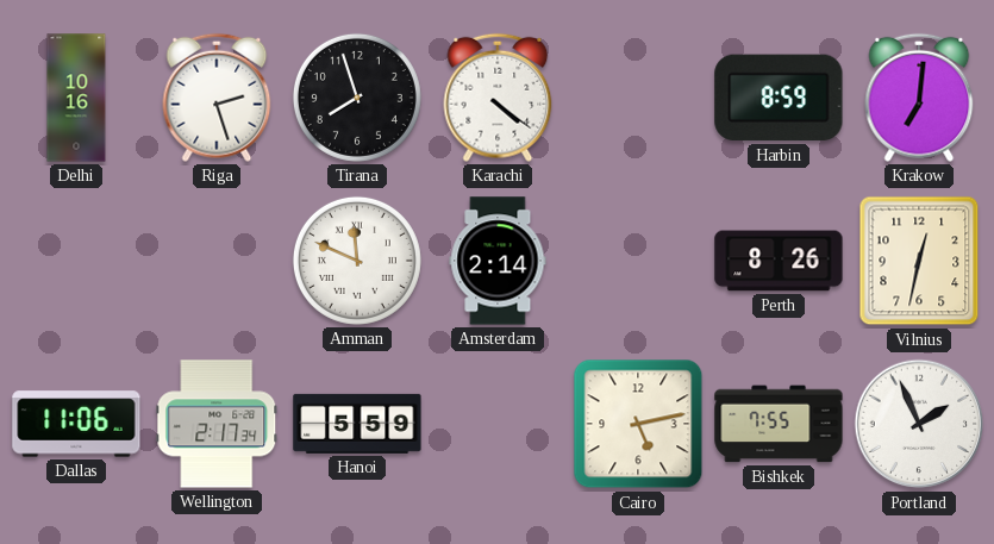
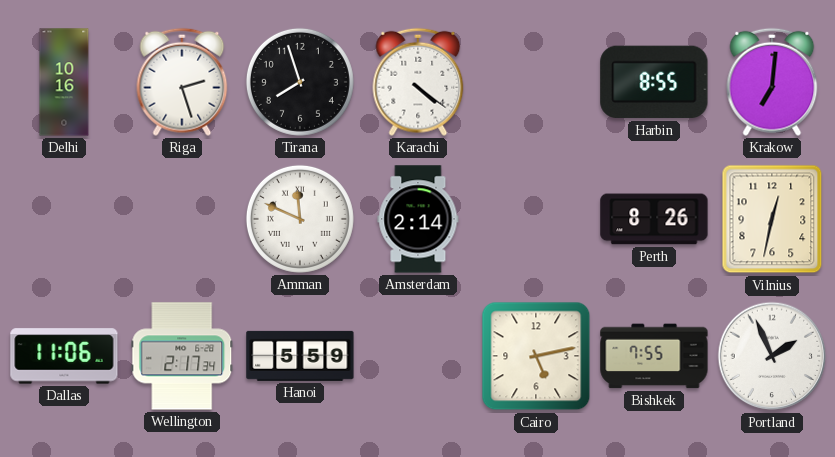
Harbin: 8:59 -> 8:55 (654, 82)
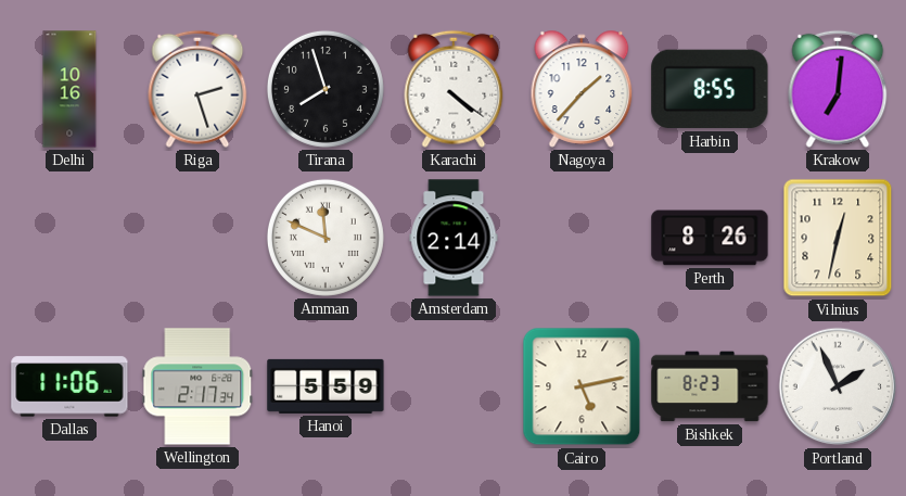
Nagoya: none -> 1:37 (582, 89)
Bishkek: 7:55 -> 8:23 (710, 386)
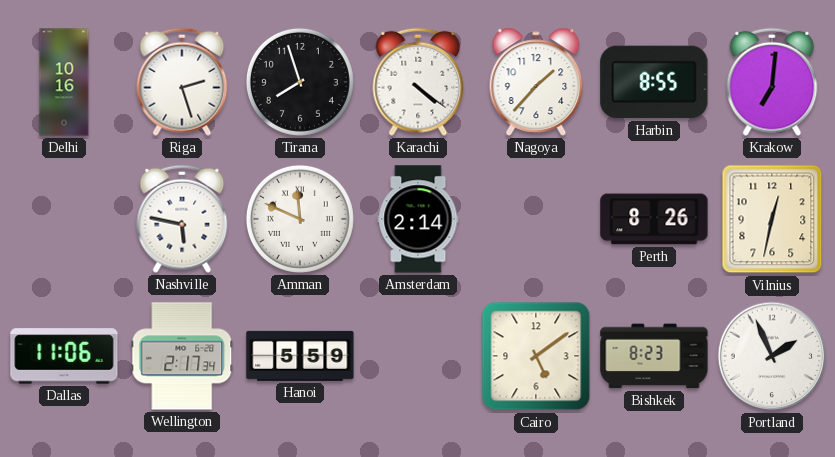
Nashville: none -> 5:47 (182, 219)
Cairo: 5:13 -> 5:09 (536, 356)
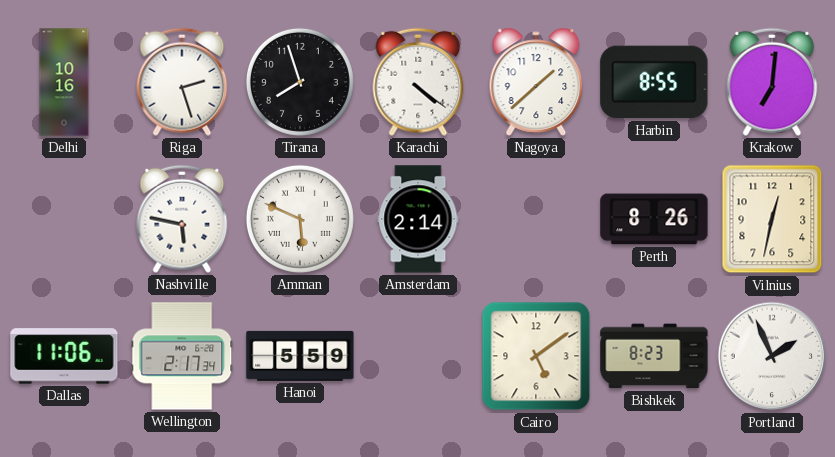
Nagoya: 1:37 -> 1:38 (536, 82)
Amman: 11:49 -> 5:49 (300, 219)
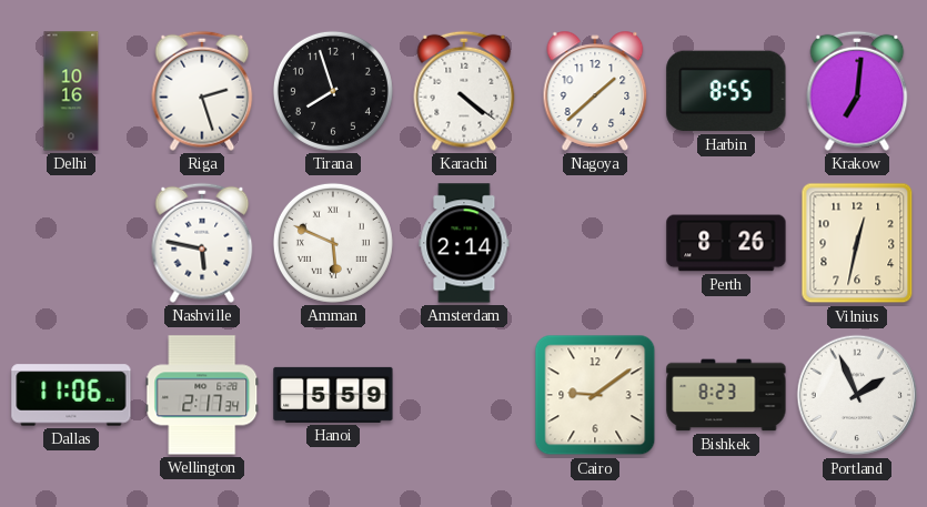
Cairo: 5:09 -> 9:09 (595, 395)
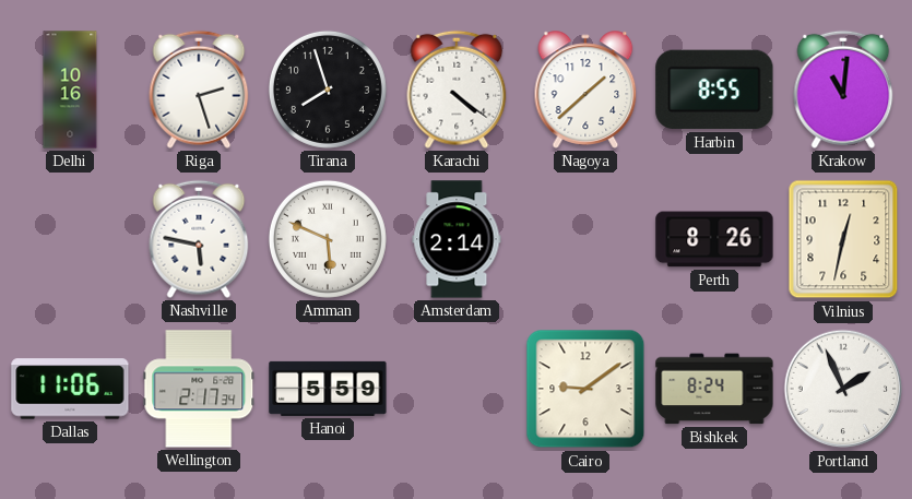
Krakow: 7:01 -> 11:01 (843, 90)
Bishkek: 8:23 -> 8:24 (714, 389)
